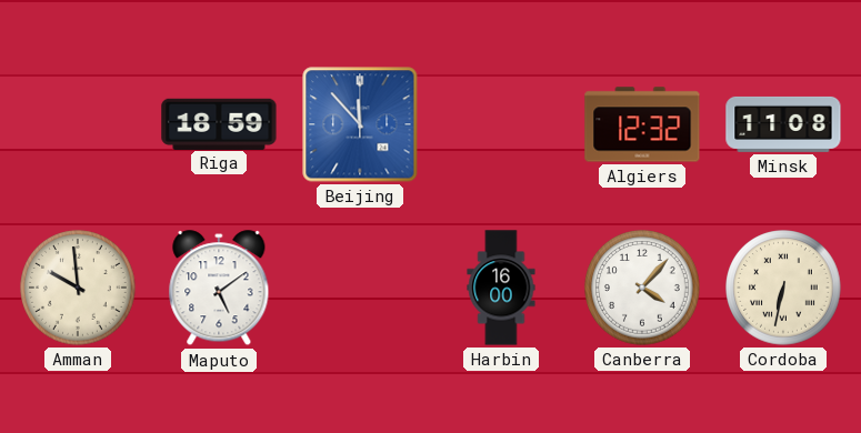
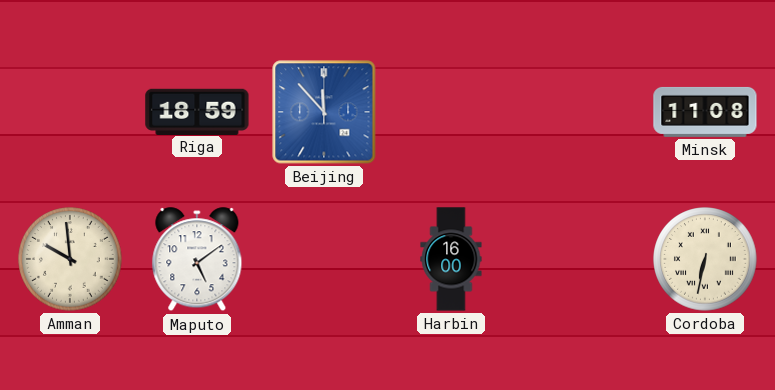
Algiers: 12:32 -> none (642, 124)
Canberra: 4:07 -> none (642, 288)
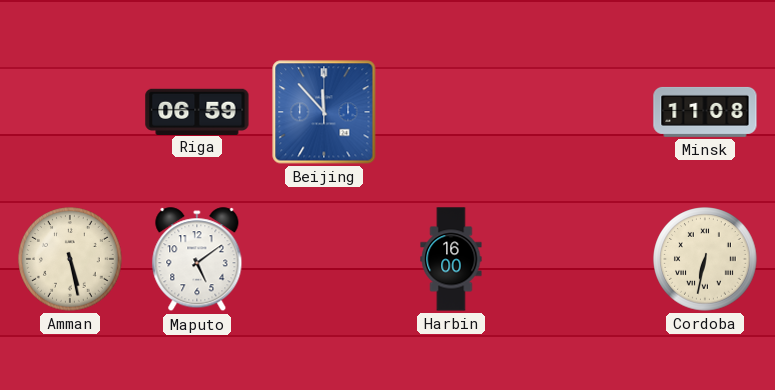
Riga: 18:59 -> 06:59 (197, 111)
Amman: 9:59 -> 5:28 (70, 259)
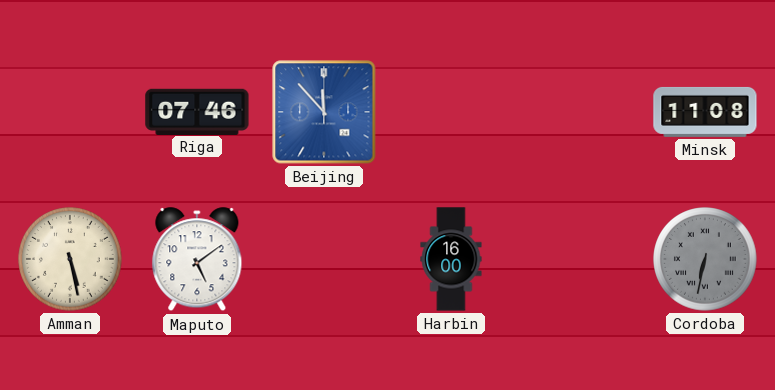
Riga: 06:59 -> 07:46 (197, 111)
Cordoba dial: cream -> grey (705, 259)
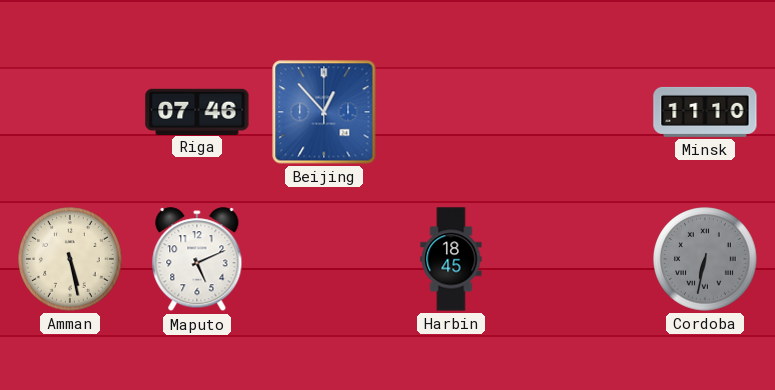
Beijing: 11:53 -> 12:53 (324, 112)
Minsk: 11:08 -> 11:10 (705, 112)
Maputo: 5:09 -> 5:11 (197, 260)
Harbin: 16:00 -> 18:45 (451, 259)
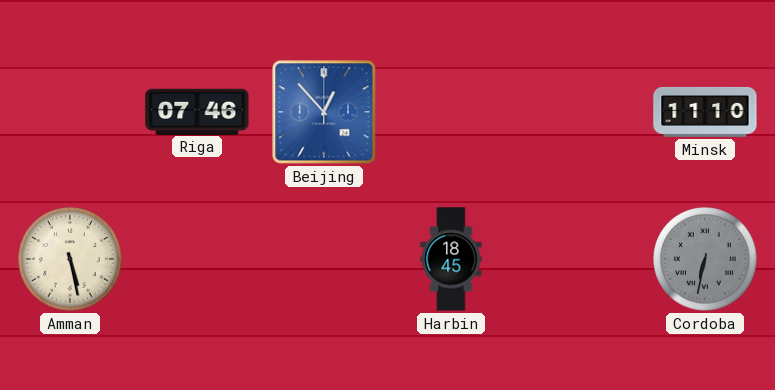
Maputo: 5:11 -> none (197, 260)
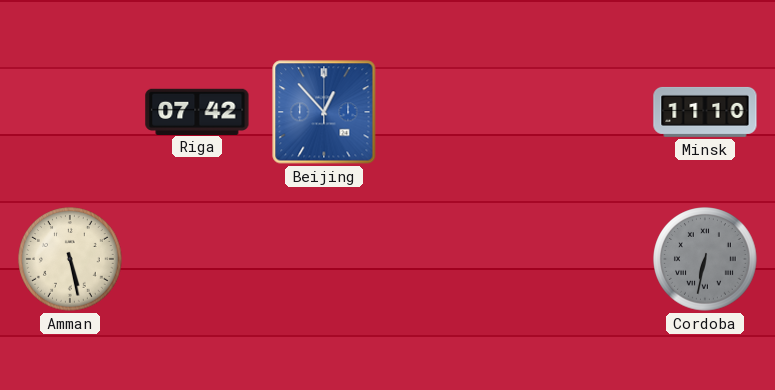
Riga: 07:46 -> 07:42 (197, 111)
Harbin: 18:45 -> none (451, 259)
